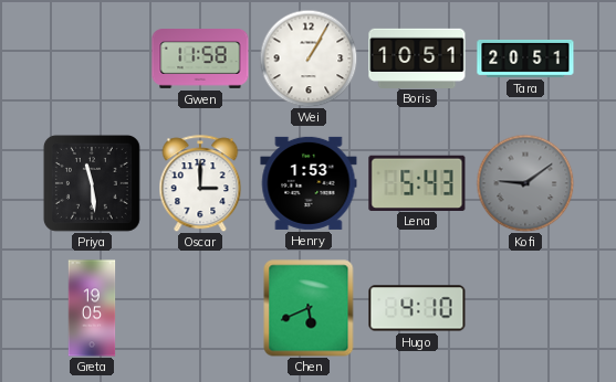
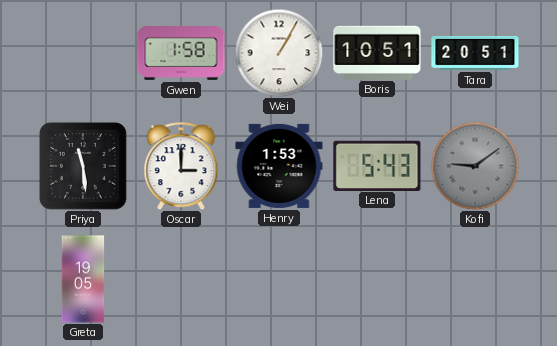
Gwen: 11:58 -> 1:58 (181, 54)
Chen: 5:41 -> none (309, 308)
Hugo: 4:10 -> none (417, 308)
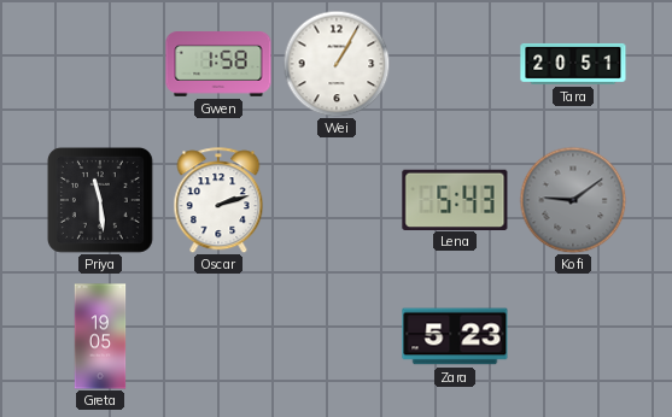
Boris: 10:51 -> none (377, 52)
Oscar: 3:00 -> 2:12 (218, 200)
Henry: 1:53 -> none (279, 166)
Zara: none -> 5:23 (455, 336)
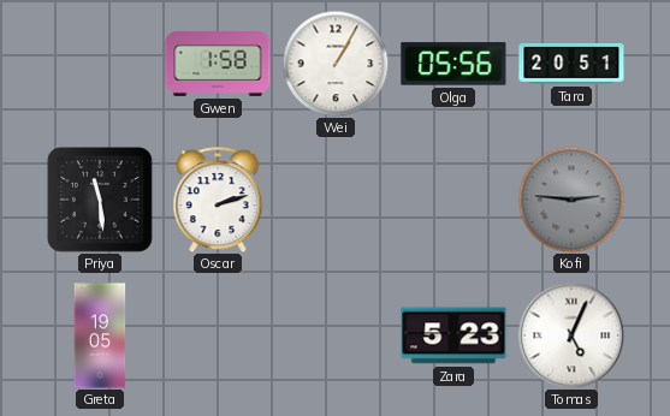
Olga: none -> 05:56 (453, 64)
Lena: 5:43 -> none (455, 199)
Kofi: 9:09 -> 2:46 (571, 200)
Tomas: none -> 5:04 (571, 335)
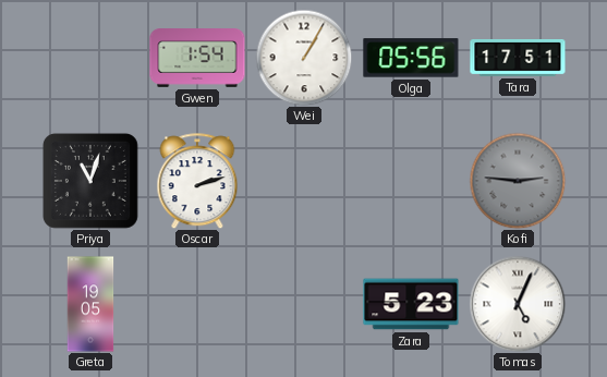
Gwen: 1:58 -> 1:54 (197, 59)
Tara: 20:51 -> 17:51 (518, 58)
Priya: 11:29 -> 11:03 (90, 181)
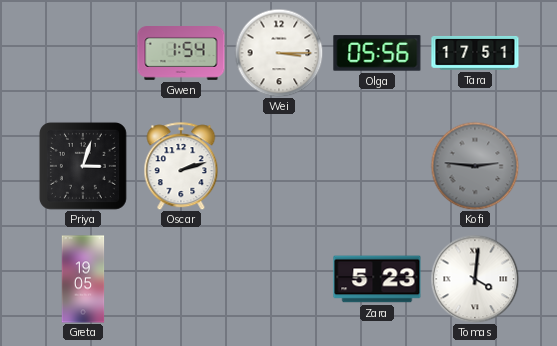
Wei: 1:05 -> 3:15 (279, 53)
Priya: 11:03 -> 3:03 (83, 166)
Tomas: 5:04 -> 4:01 (475, 279)
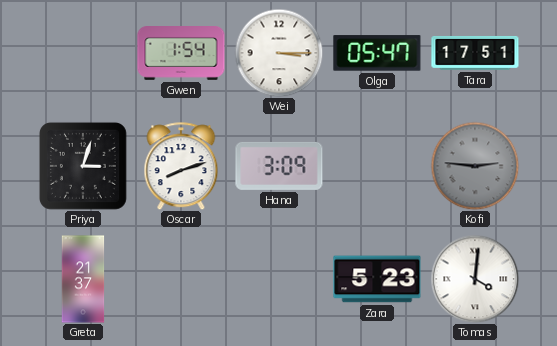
Olga: 05:56 -> 05:47 (377, 53)
Oscar: 2:12 -> 8:12 (181, 166)
Hana: none -> 3:09 (279, 166)
Greta: 19:05 -> 21:37 (83, 279)
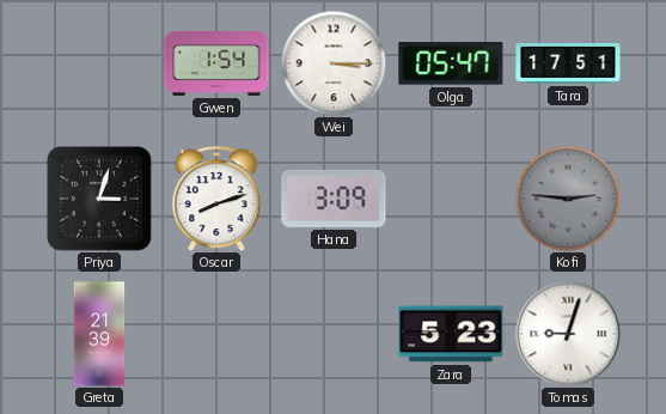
Greta: 21:37 -> 21:39 (99, 334)
Tomas: 4:01 -> 9:03 (568, 334)
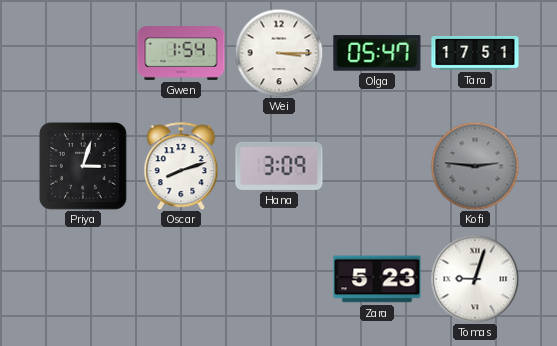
Greta: 21:39 -> none (99, 334)
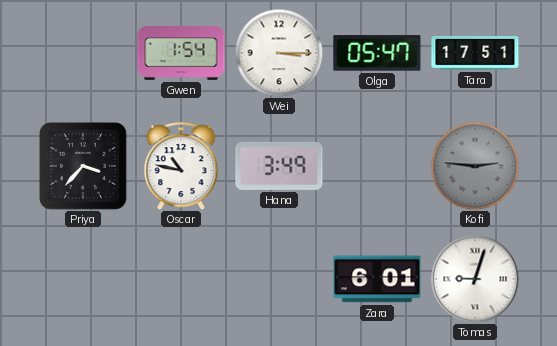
Priya: 3:03 -> 3:37 (83, 166)
Oscar: 8:12 -> 10:47 (181, 166)
Hana: 3:09 -> 3:49 (279, 166)
Zara: 5:23 -> 6:01 (377, 279)
